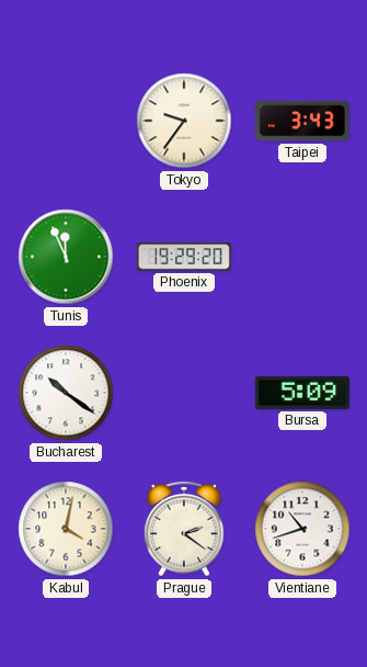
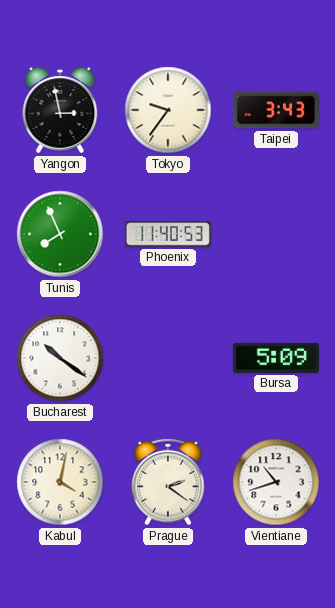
Yangon: none -> 2:58 (60, 110)
Tunis: 11:56 -> 7:56 (60, 234)
Phoenix: 19:29 -> 11:40 (168, 234)
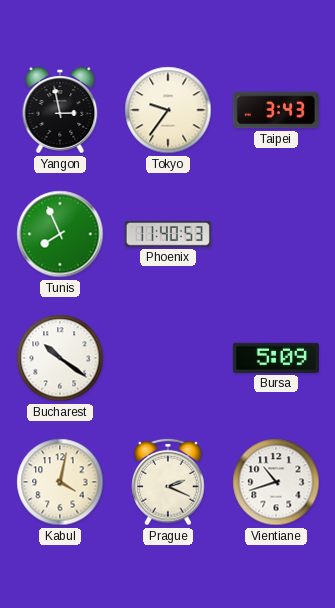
Prague: 2:21 -> 2:19 (168, 482)
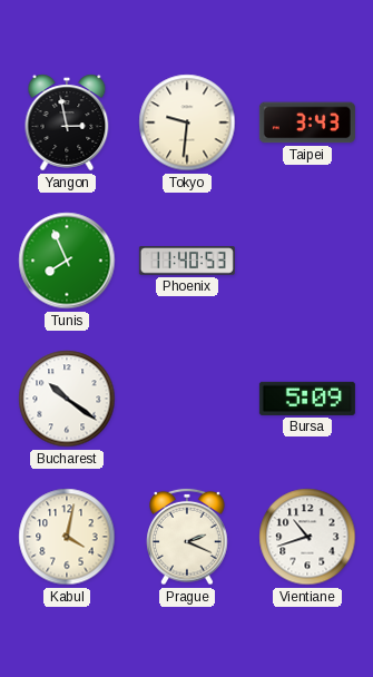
Tokyo: 9:36 -> 9:31 (187, 122)
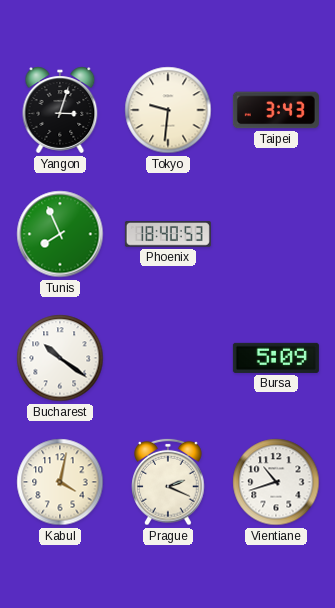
Yangon: 2:58 -> 3:03 (60, 110)
Phoenix: 11:40 -> 18:40 (168, 234)
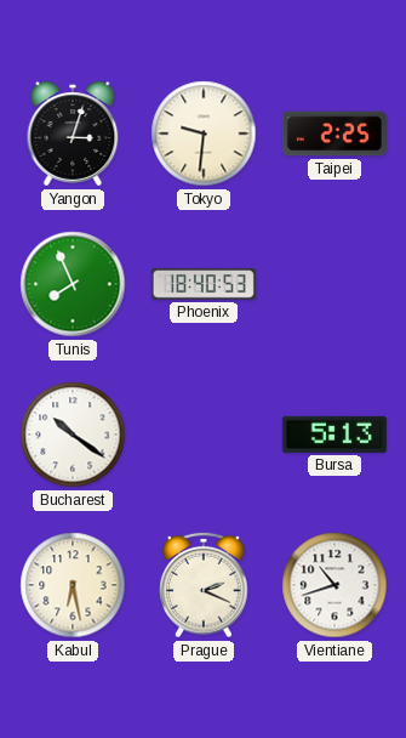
Taipei: 3:43 -> 2:25 (334, 134)
Bursa: 5:09 -> 5:13 (334, 435)
Kabul: 4:02 -> 6:28 (73, 585)
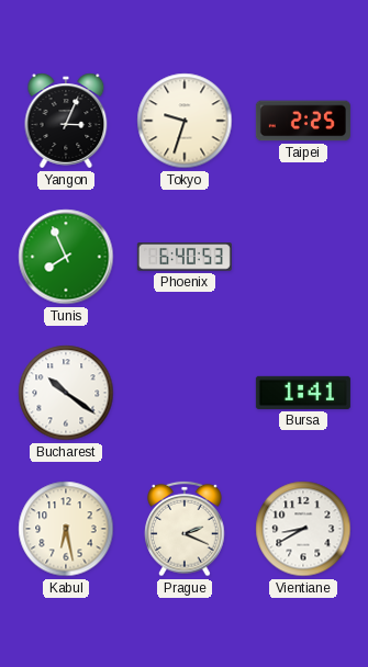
Yangon: 3:03 -> 3:04 (66, 121)
Tokyo: 9:31 -> 9:33 (185, 121)
Phoenix: 18:40 -> 6:40 (185, 257)
Bursa: 5:13 -> 1:41 (303, 393)
Vientiane: 10:42 -> 8:40 (303, 529)
